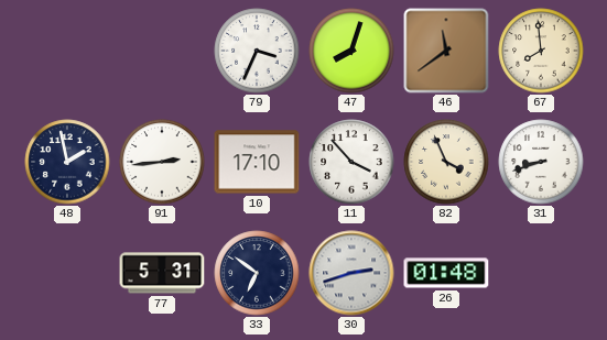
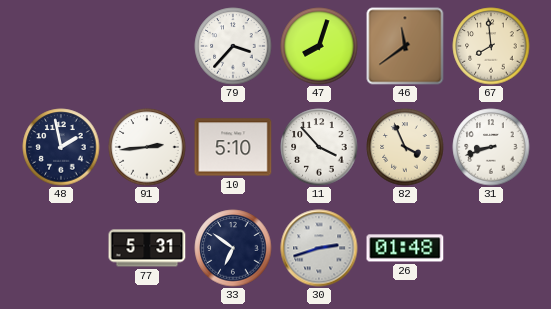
79: 3:34 -> 3:37 (233, 46)
10: 17:10 -> 5:10 (233, 147)
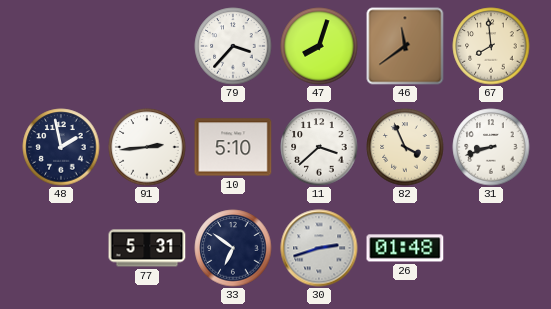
11: 3:53 -> 3:38 (319, 147)
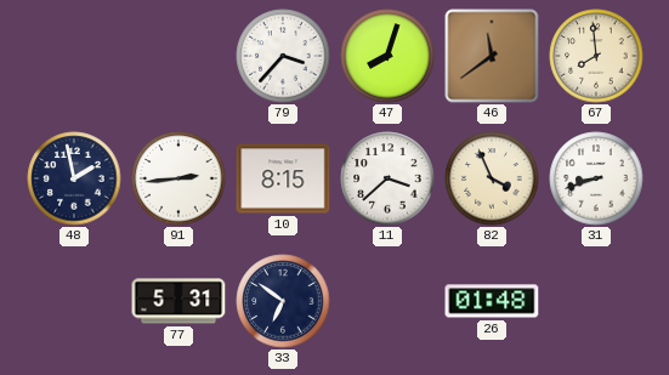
10: 5:10 -> 8:15 (283, 178)
30: 2:42 -> none (319, 248)
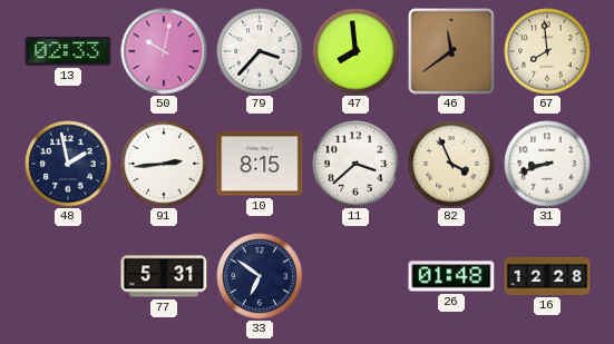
13: none -> 02:33 (68, 51)
50: none -> 10:02 (164, 51)
47: 8:03 -> 7:59 (355, 51)
16: none -> 12:28 (547, 276)
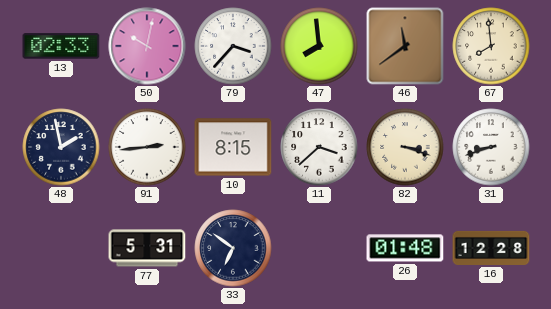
82: 3:56 -> 3:18 (405, 147)
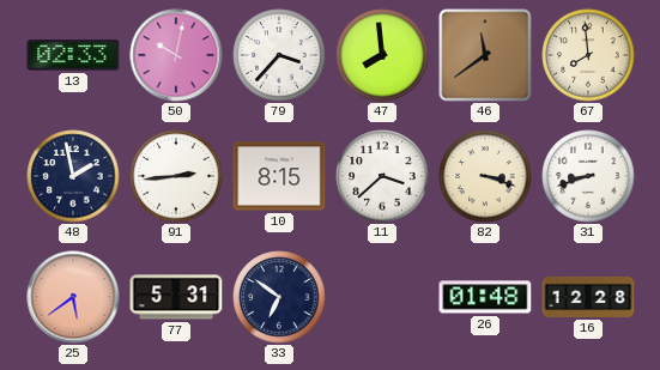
25: none -> 5:39 (73, 297)
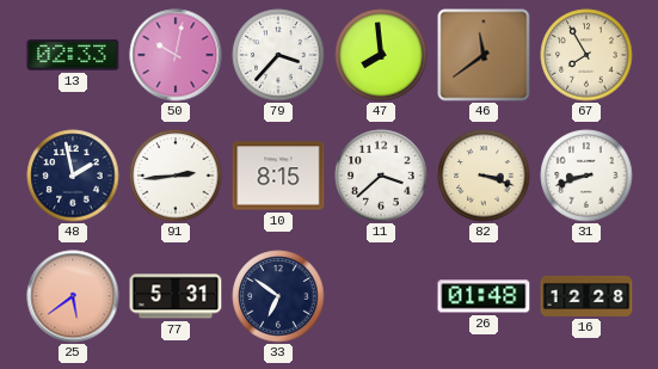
67: 7:59 -> 7:55 (586, 55)
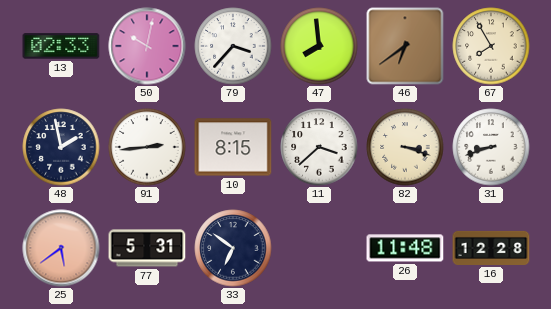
46: 11:39 -> 6:39 (405, 46)
26: 01:48 -> 11:48 (405, 248)
